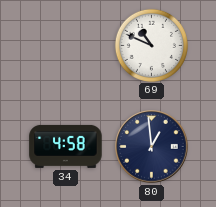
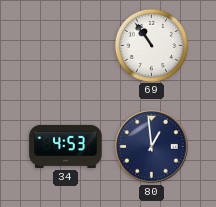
69: 10:49 -> 10:54 (151, 45)
34: 4:58 -> 4:53 (66, 146)
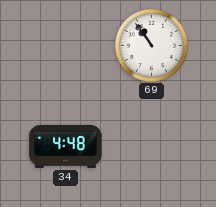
34: 4:53 -> 4:48 (66, 146)
80: 12:59 -> none (152, 147)
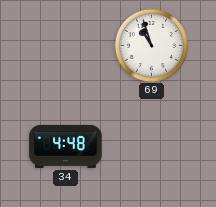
69: 10:54 -> 10:57 (151, 45)
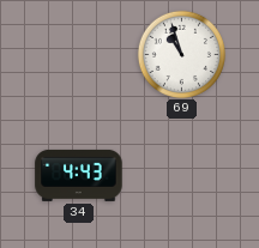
34: 4:48 -> 4:43 (79, 175)
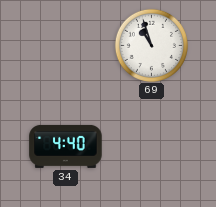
34: 4:43 -> 4:40 (66, 146)
